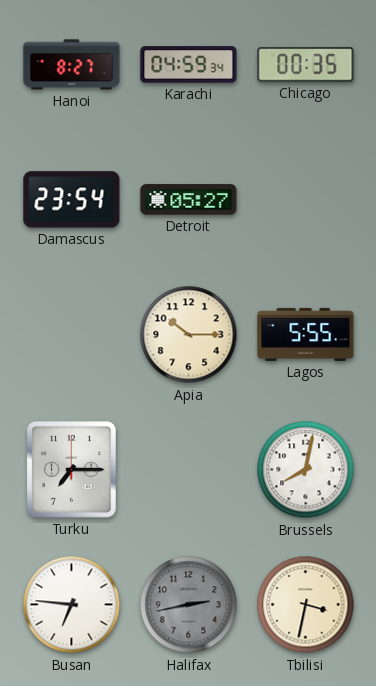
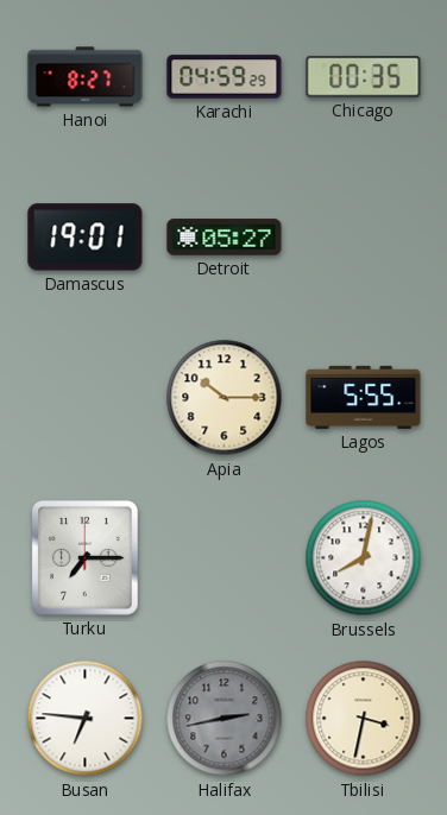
Karachi: 04:59:34 -> 04:59:29 (225, 77)
Damascus: 23:54 -> 19:01 (86, 238)
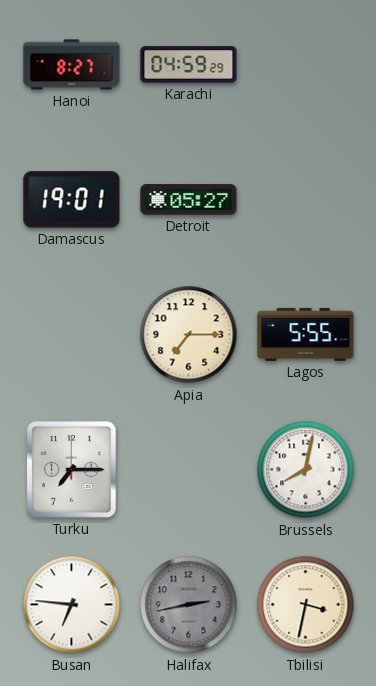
Chicago: 00:35 -> none (364, 77)
Apia: 10:15 -> 7:15 (189, 335)
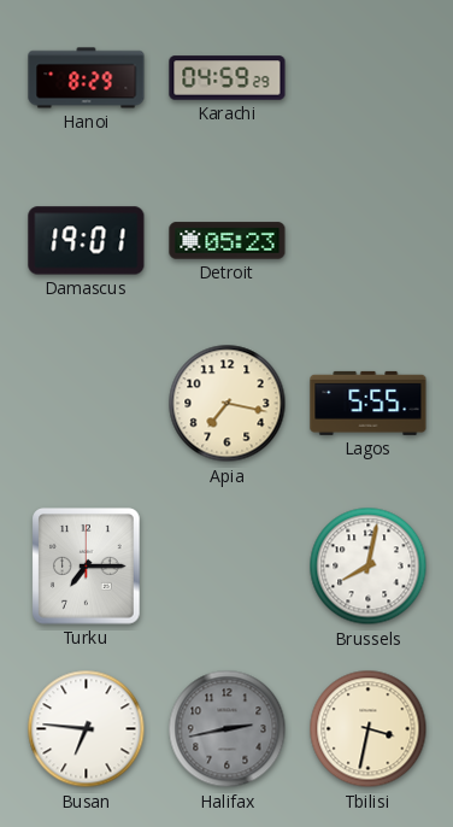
Hanoi: 8:27 -> 8:29 (87, 78)
Detroit: 05:27 -> 05:23 (228, 241)
Apia: 7:15 -> 7:17 (228, 404)
